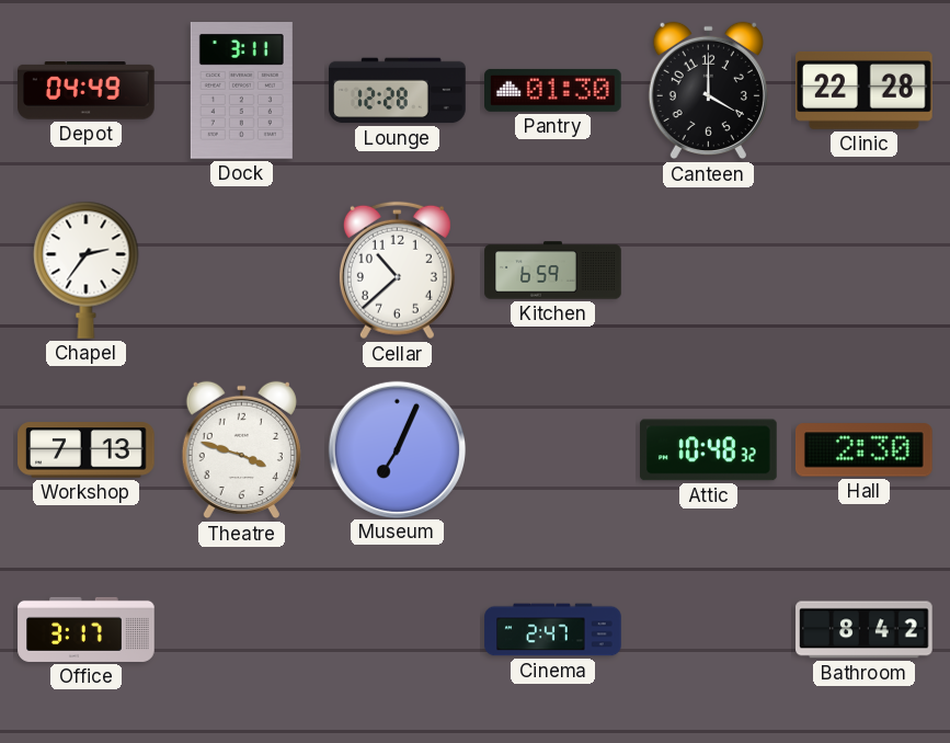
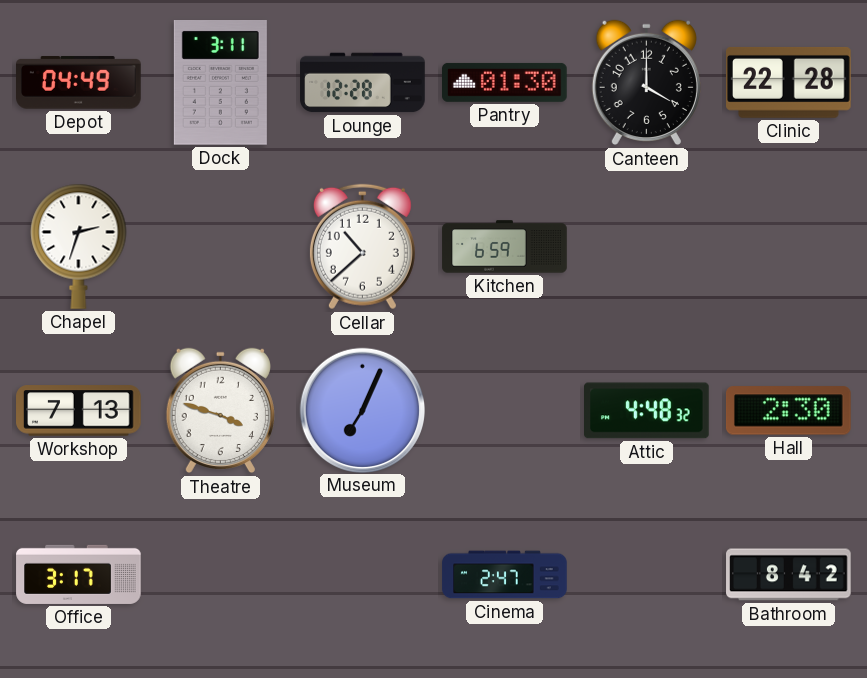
Chapel: 2:36 -> 2:33 (79, 246)
Attic: 10:48 -> 4:48 (647, 411)
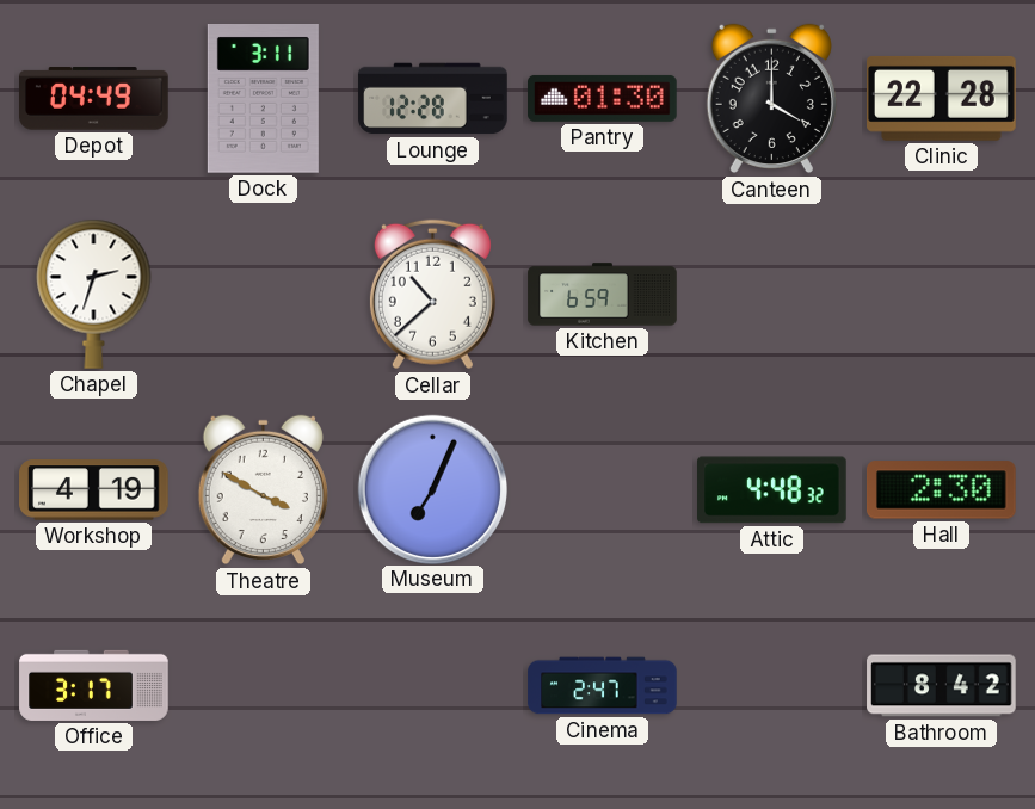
Workshop: 7:13 -> 4:19 (94, 490)
Theatre: 3:48 -> 3:50 (263, 490)
